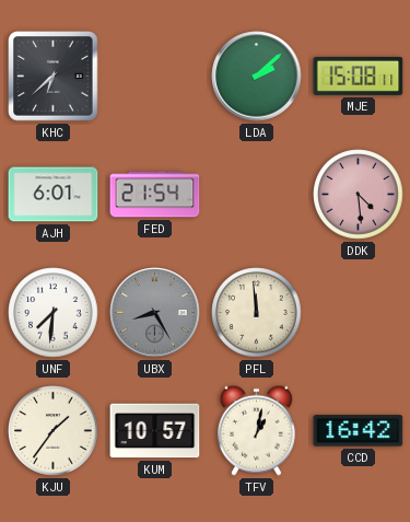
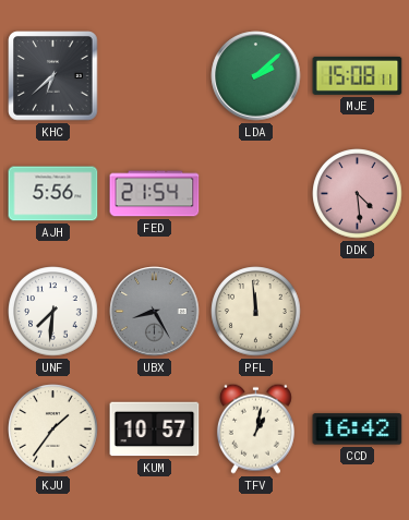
AJH: 6:01 -> 5:56 (53, 194)
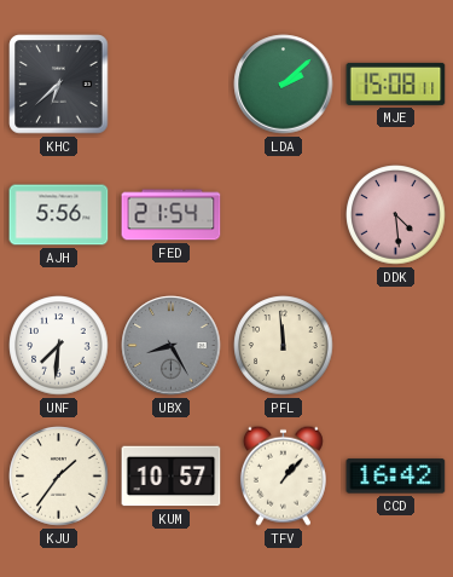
TFV: 1:02 -> 1:07 (283, 475)
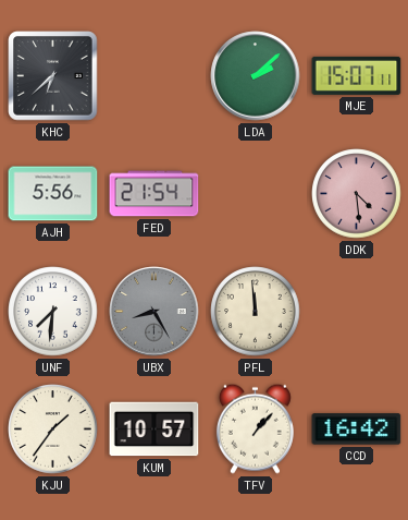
MJE: 15:08 -> 15:07 (357, 75)
